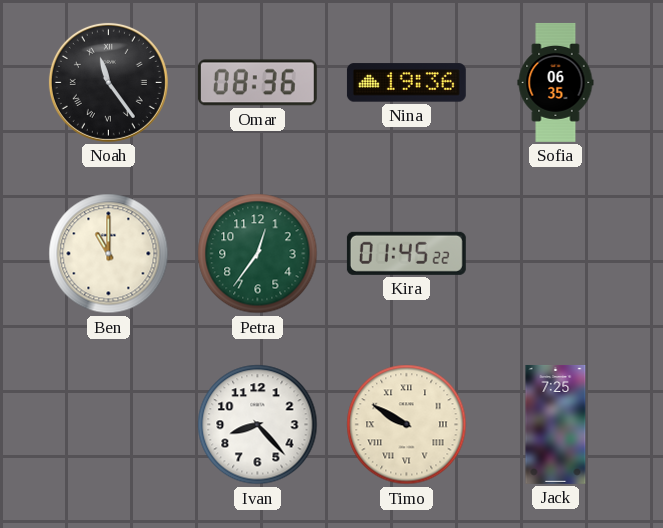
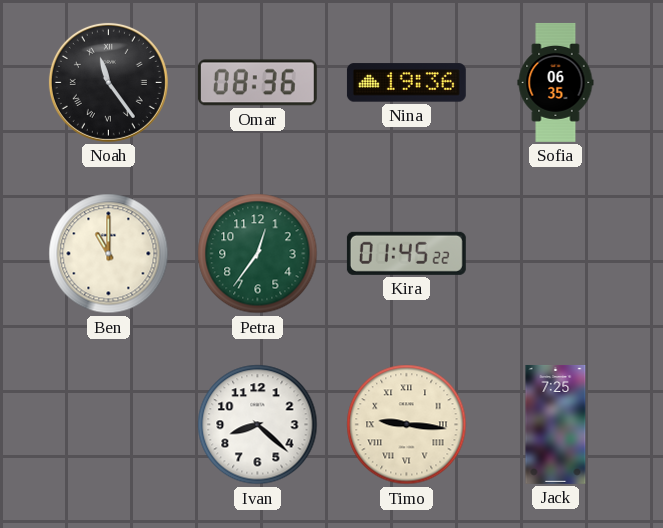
Ivan: 8:23 -> 8:22 (258, 425)
Timo: 9:50 -> 9:16 (407, 425)
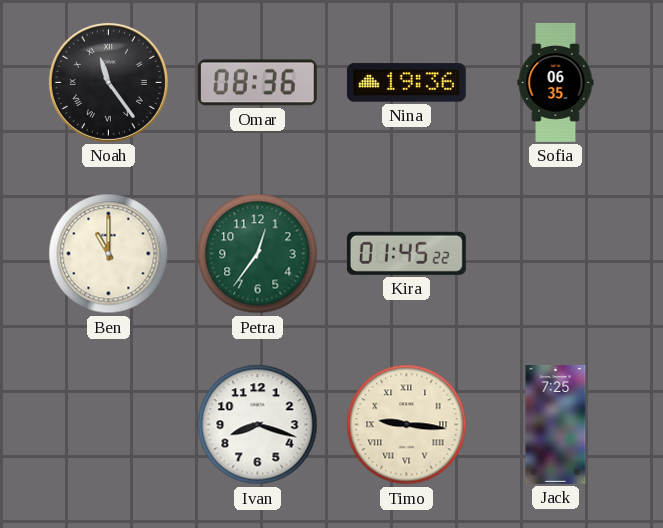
Ivan: 8:22 -> 8:18 (258, 425)
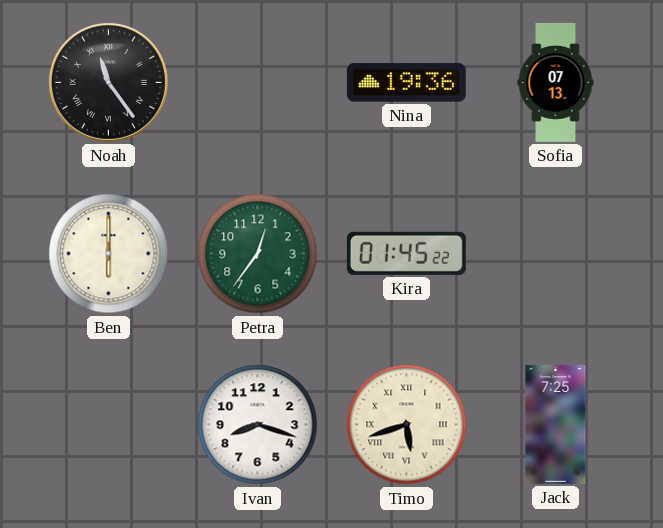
Omar: 08:36 -> none (257, 83)
Sofia: 06:35 -> 07:13 (556, 82)
Ben: 11:00 -> 6:00 (109, 254)
Timo: 9:16 -> 5:42 (407, 425)
